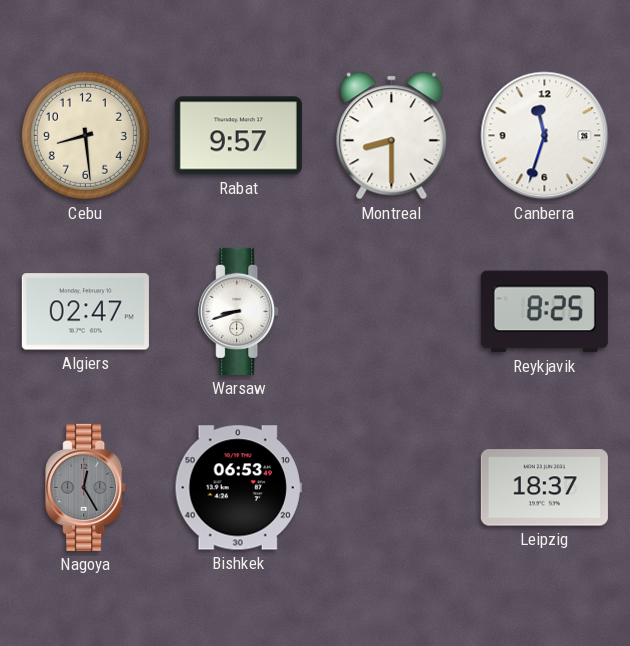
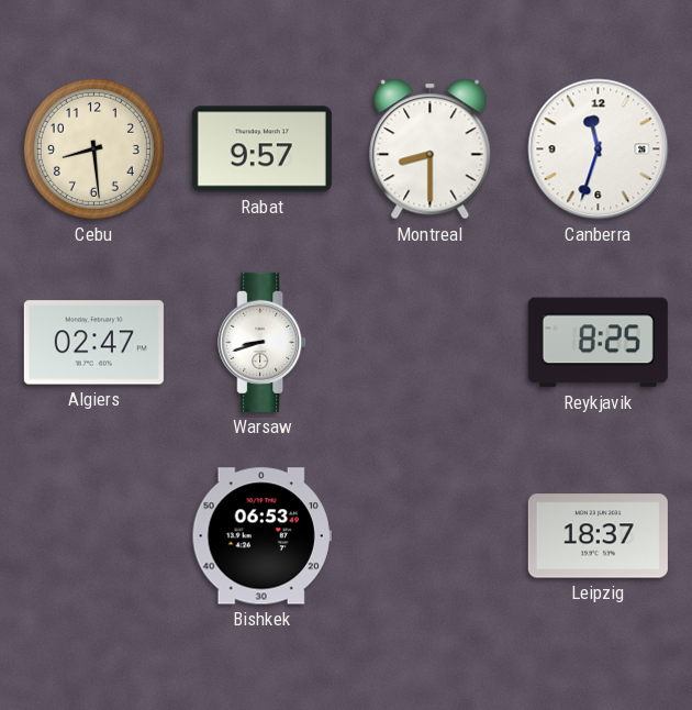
Nagoya: 12:25 -> none (86, 487)
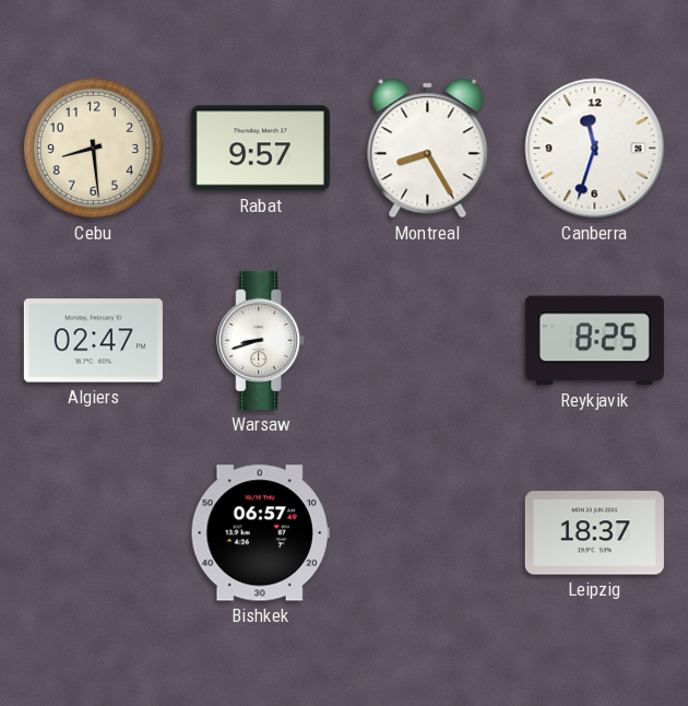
Montreal: 8:30 -> 8:25 (428, 149)
Bishkek: 06:53 -> 06:57 (260, 533)
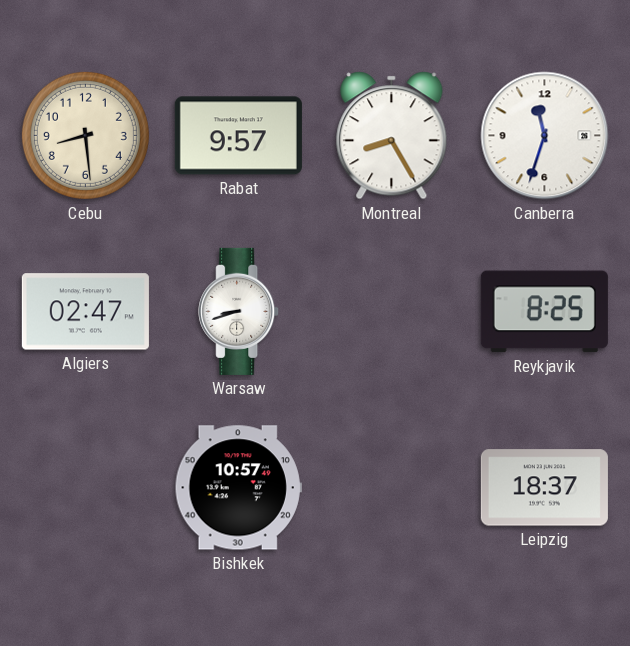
Bishkek: 06:57 -> 10:57 (238, 488)
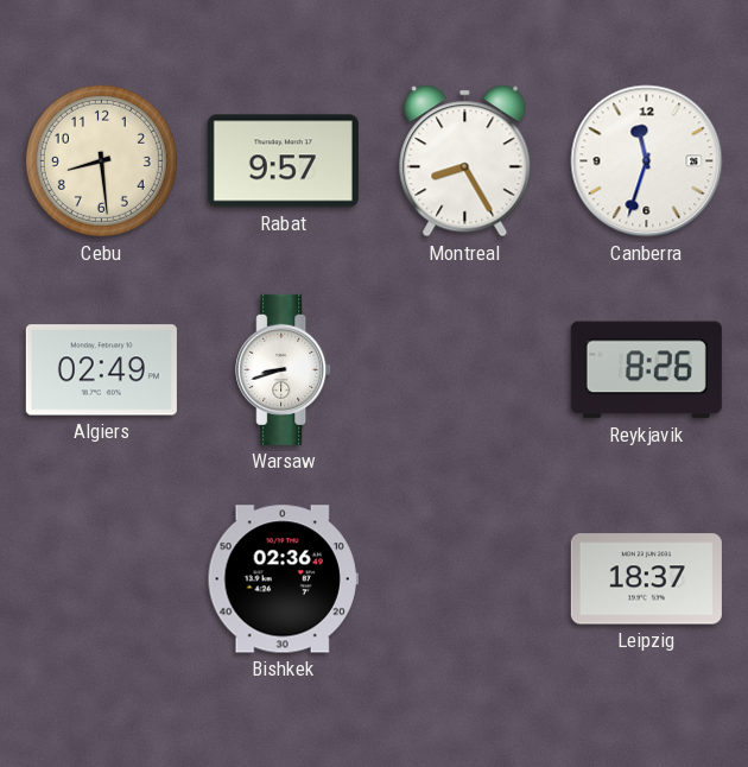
Algiers: 02:47 -> 02:49 (101, 370)
Reykjavik: 8:25 -> 8:26 (646, 370)
Bishkek: 10:57 -> 02:36 (283, 579)
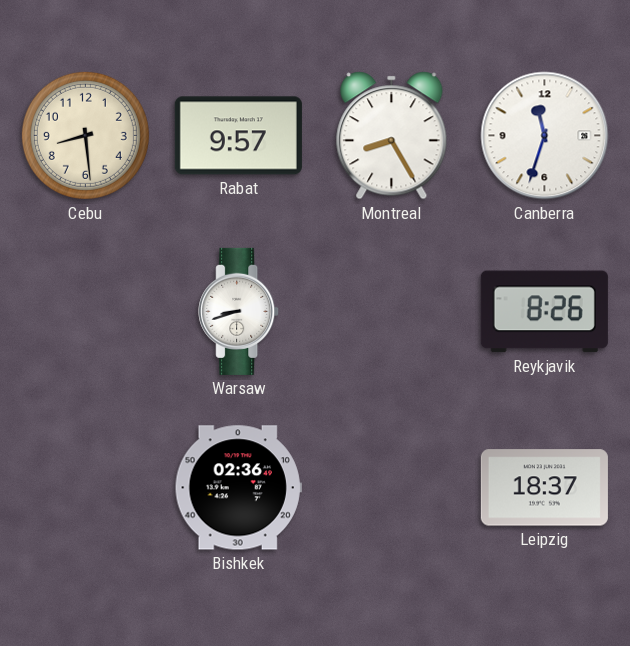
Algiers: 02:49 -> none (101, 370)
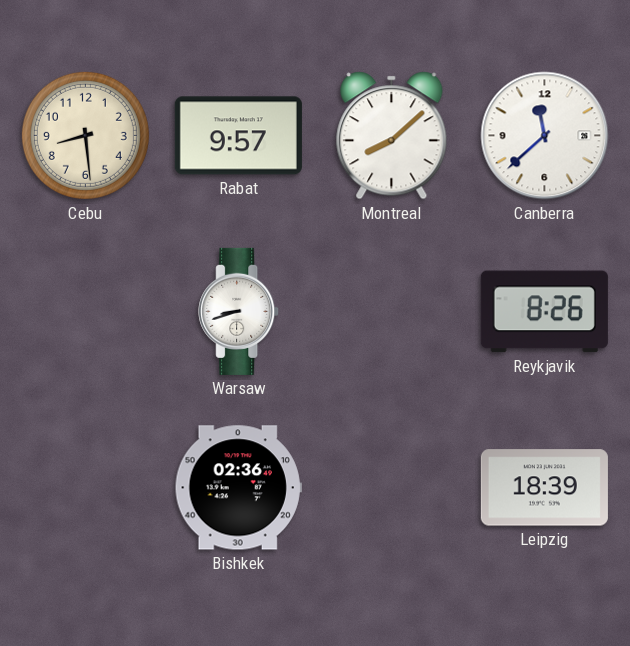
Montreal: 8:25 -> 8:08 (392, 136)
Canberra: 11:33 -> 11:38 (545, 136)
Leipzig: 18:37 -> 18:39 (544, 488)
